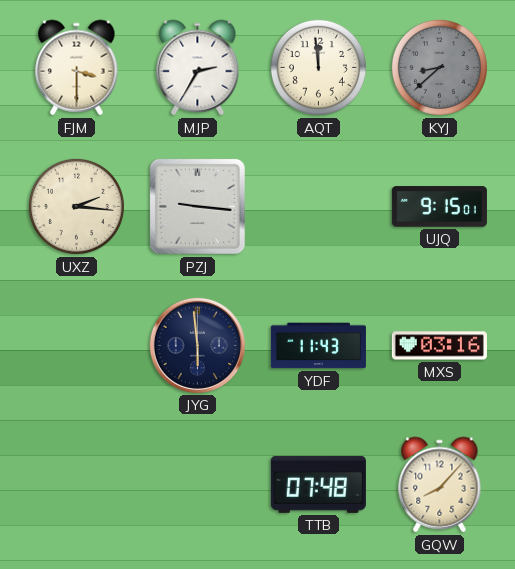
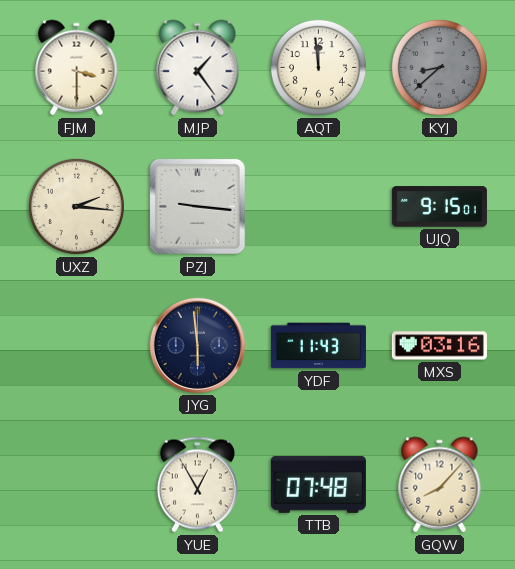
MJP: 2:35 -> 1:24 (198, 68)
YUE: none -> 12:55 (197, 485)
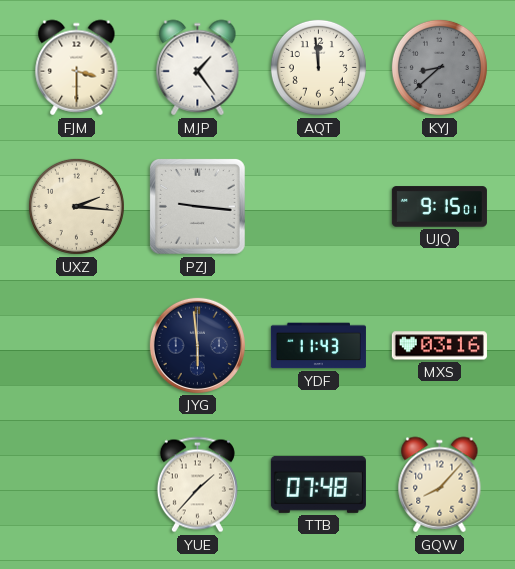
YUE: 12:55 -> 1:37 (197, 485)
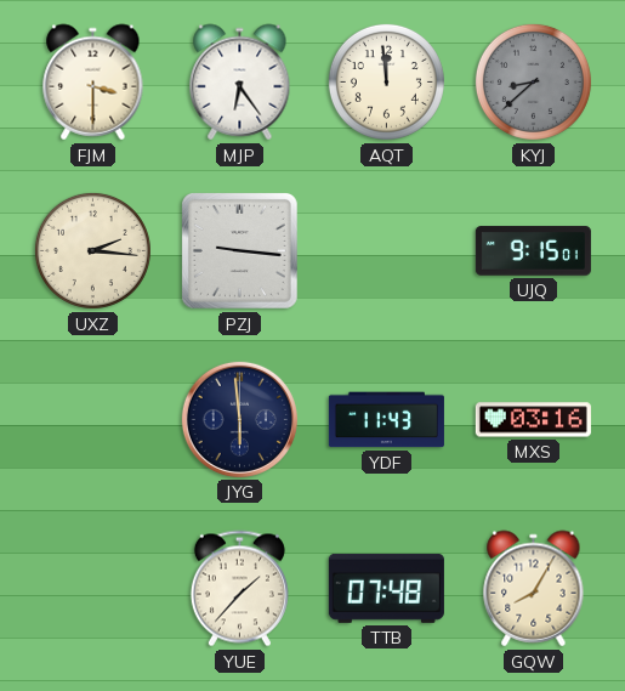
MJP: 1:24 -> 6:24 (240, 83)
GQW: 8:07 -> 8:05 (534, 589)
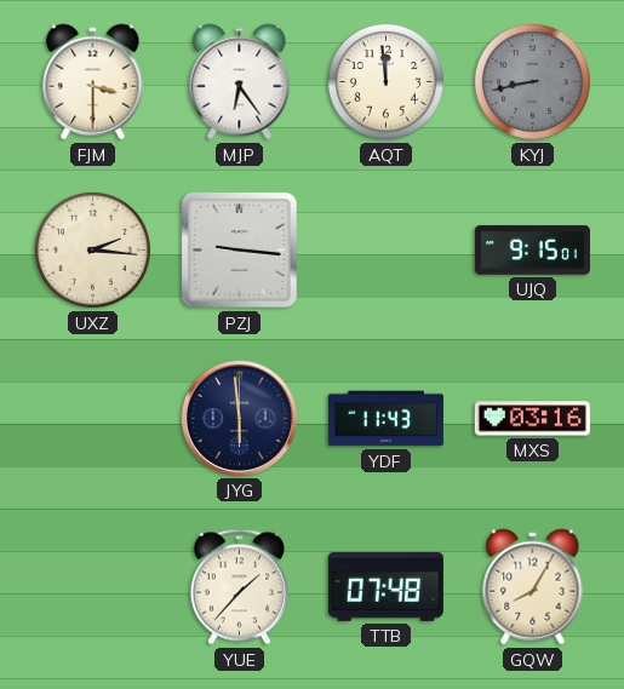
KYJ: 8:38 -> 8:43 (532, 81)
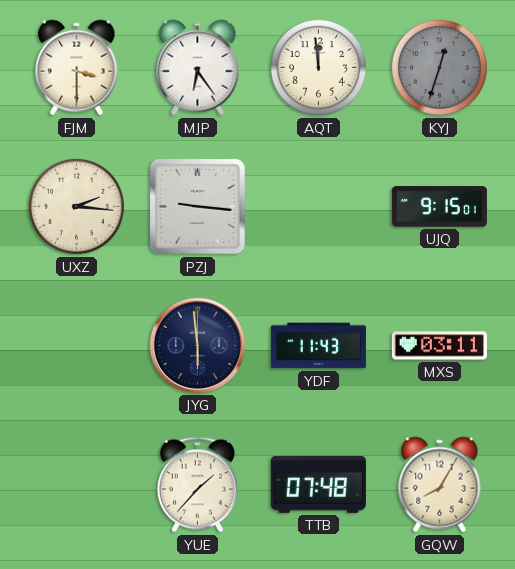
KYJ: 8:43 -> 12:33 (439, 67)
MXS: 03:16 -> 03:11 (439, 346)
